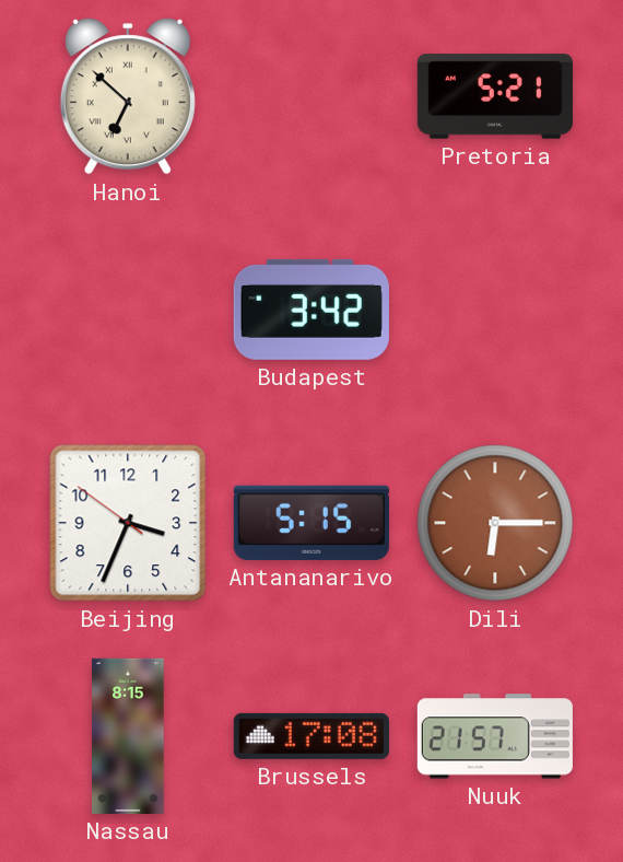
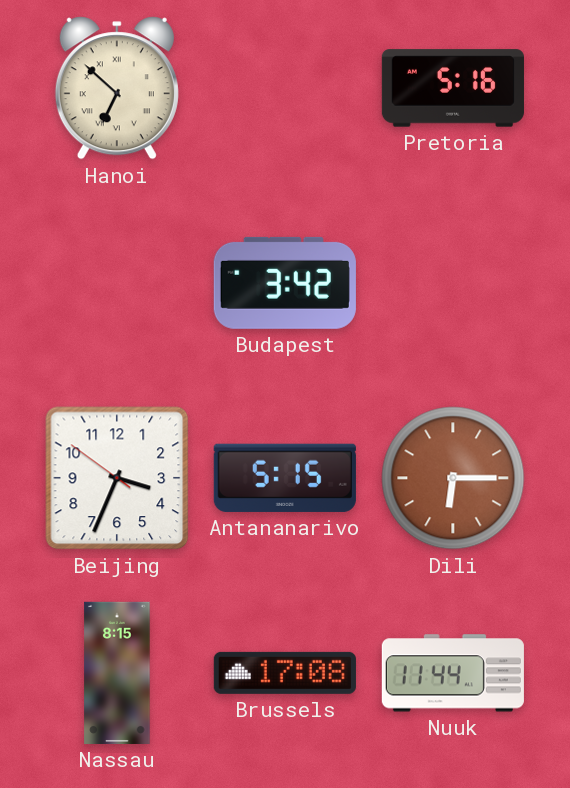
Pretoria: 5:21 -> 5:16 (453, 88)
Nuuk: 21:57 -> 11:44 (453, 673)
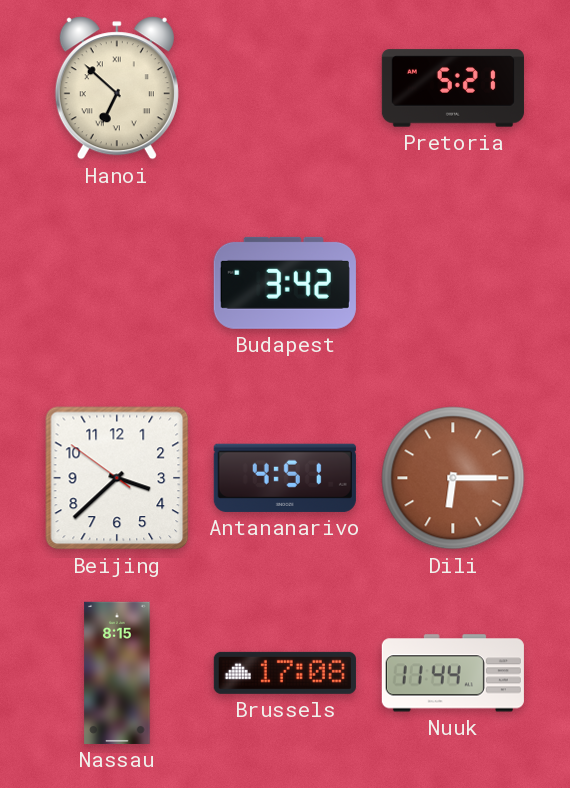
Pretoria: 5:16 -> 5:21 (453, 88)
Beijing: 3:33 -> 3:37 (117, 478)
Antananarivo: 5:15 -> 4:51 (285, 478)
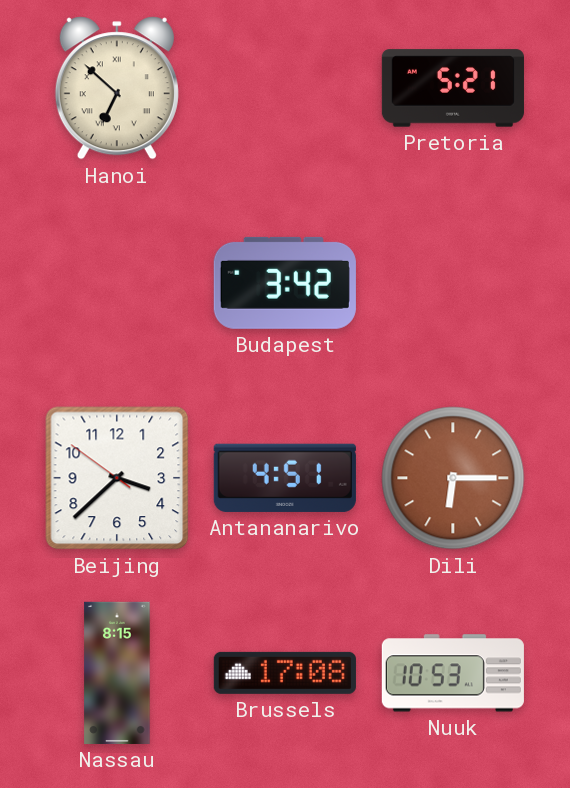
Nuuk: 11:44 -> 10:53 (453, 673)
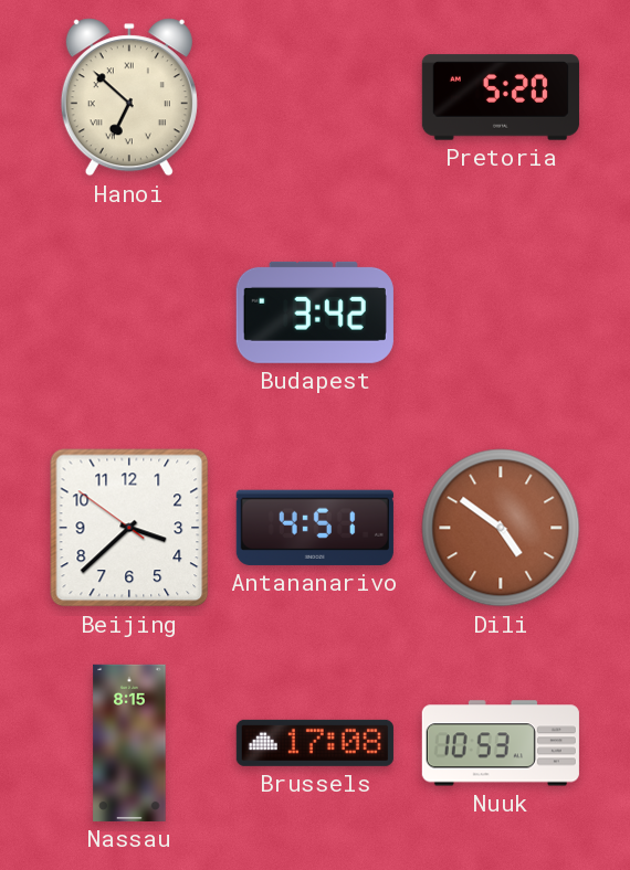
Pretoria: 5:21 -> 5:20 (501, 97)
Dili: 6:15 -> 4:51 (501, 528)
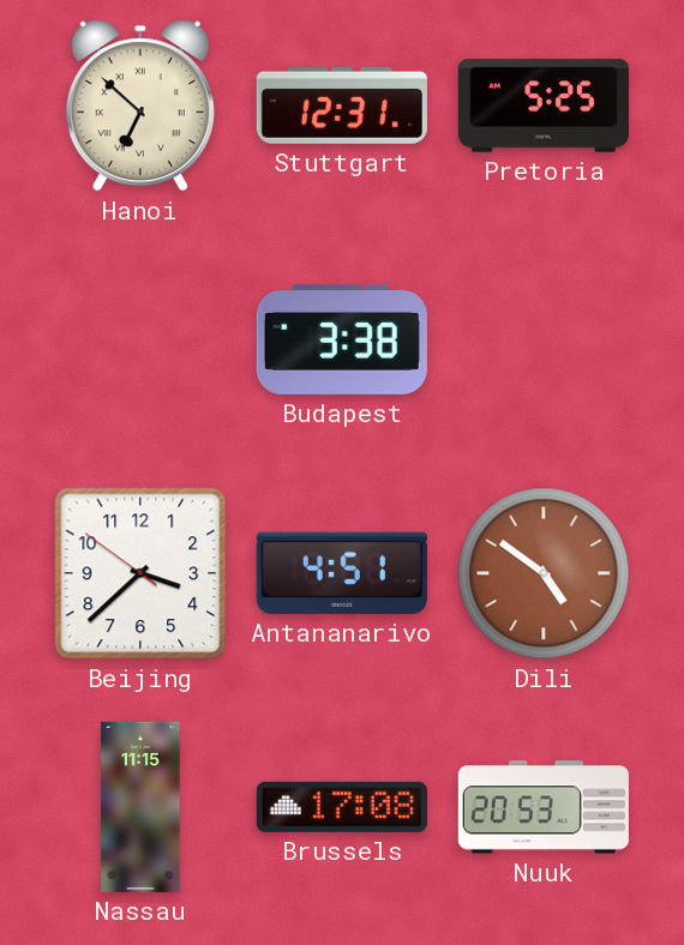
Stuttgart: none -> 12:31 (342, 106)
Pretoria: 5:20 -> 5:25 (544, 106)
Budapest: 3:42 -> 3:38 (342, 339)
Nassau: 8:15 -> 11:15 (140, 807)
Nuuk: 10:53 -> 20:53 (544, 807)
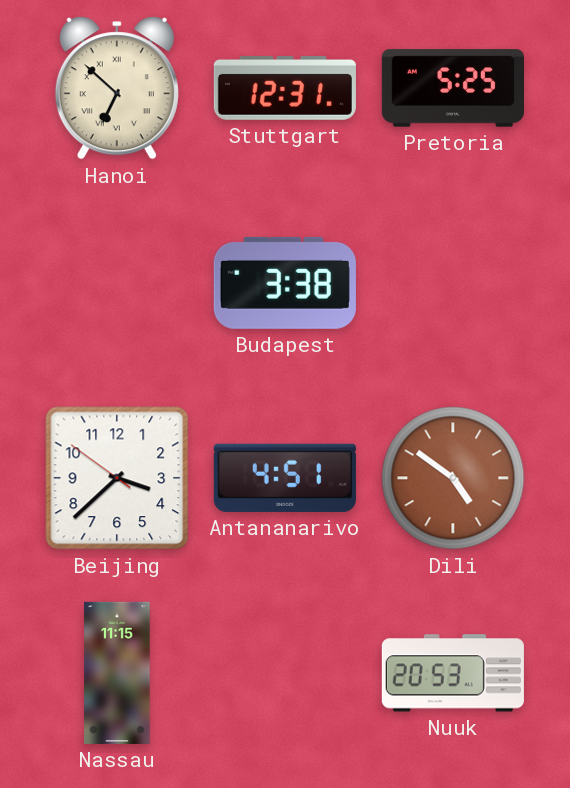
Brussels: 17:08 -> none (342, 807)
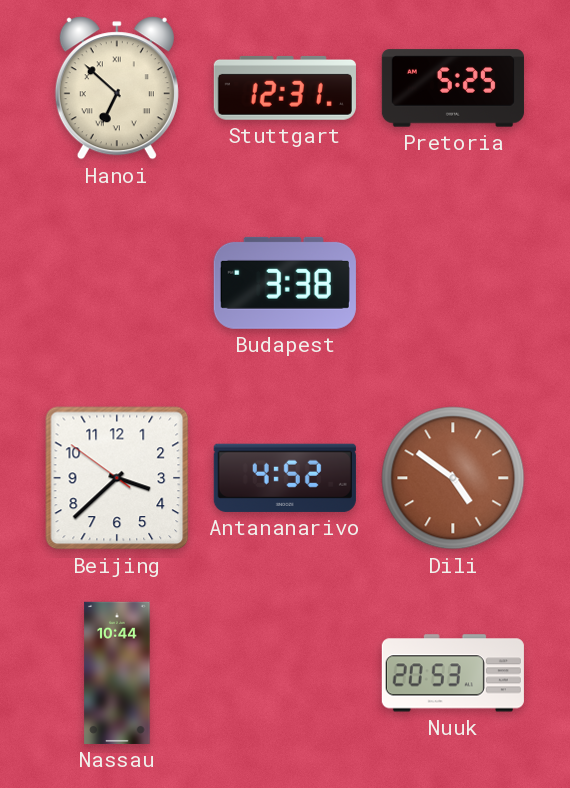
Antananarivo: 4:51 -> 4:52 (285, 478)
Nassau: 11:15 -> 10:44 (117, 673)
